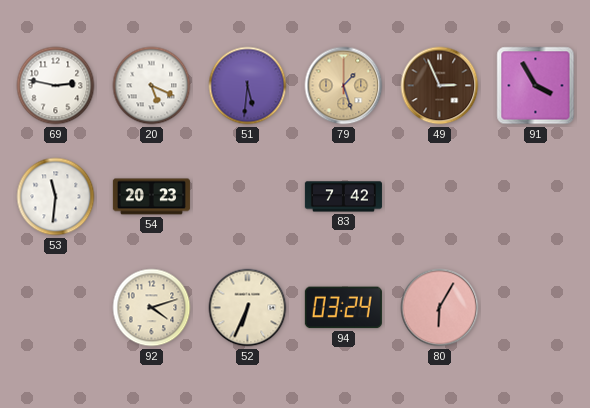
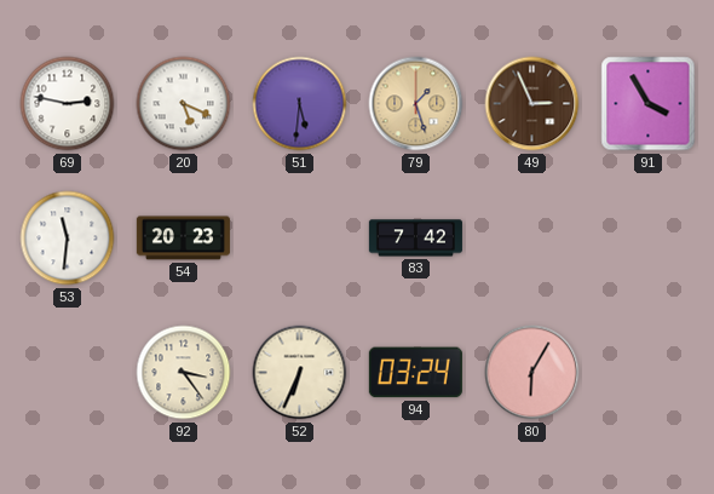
92: 4:12 -> 3:24 (184, 373)
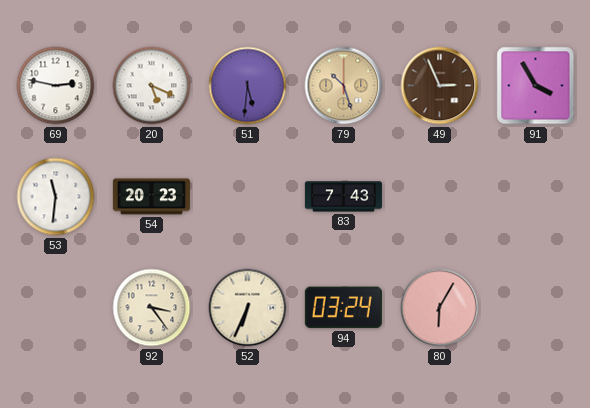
79: 1:27 -> 10:27 (344, 86)
83: 7:42 -> 7:43 (343, 197)
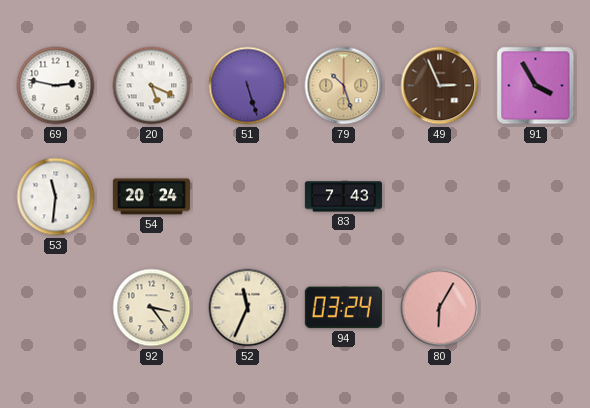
51: 5:31 -> 5:27 (248, 86)
54: 20:23 -> 20:24 (151, 197)
52: 6:34 -> 11:34 (248, 308)
